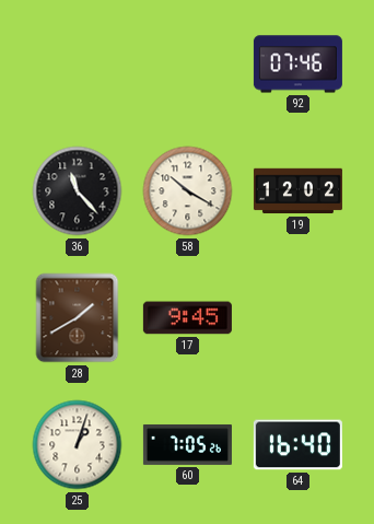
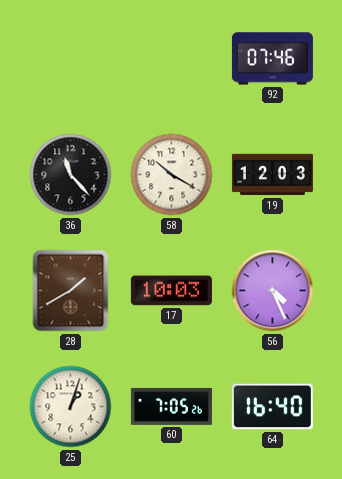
19: 12:02 -> 12:03 (272, 175)
17: 9:45 -> 10:03 (171, 291)
56: none -> 4:26 (273, 291)
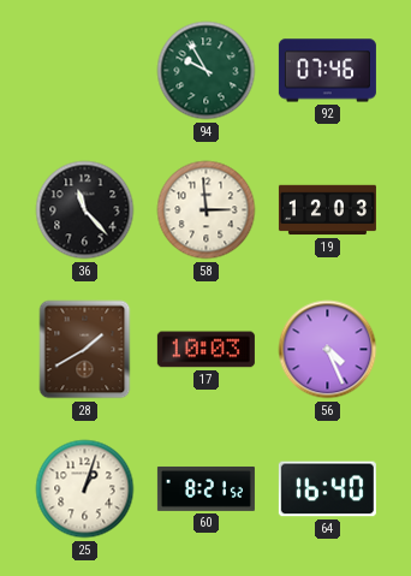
94: none -> 9:55 (207, 71)
58: 10:20 -> 2:59 (207, 210)
60: 7:05 -> 8:21 (205, 488)
